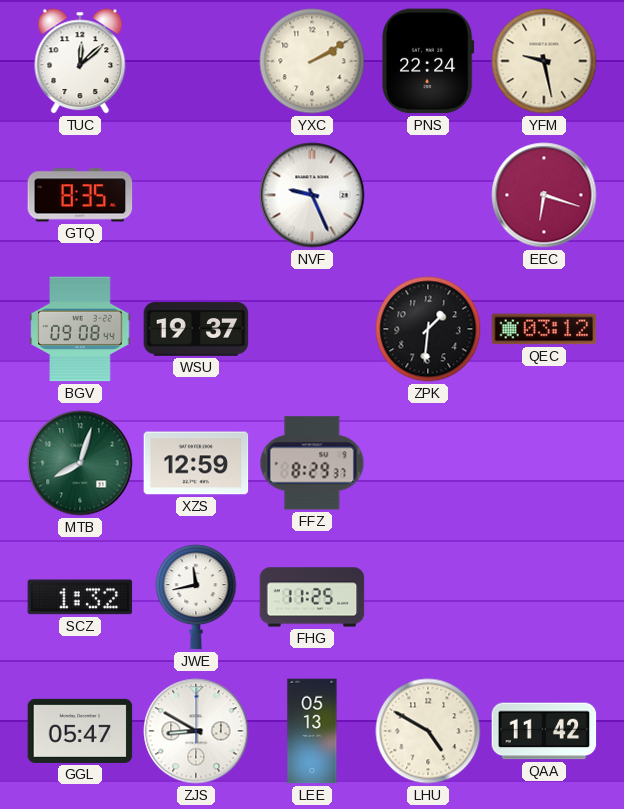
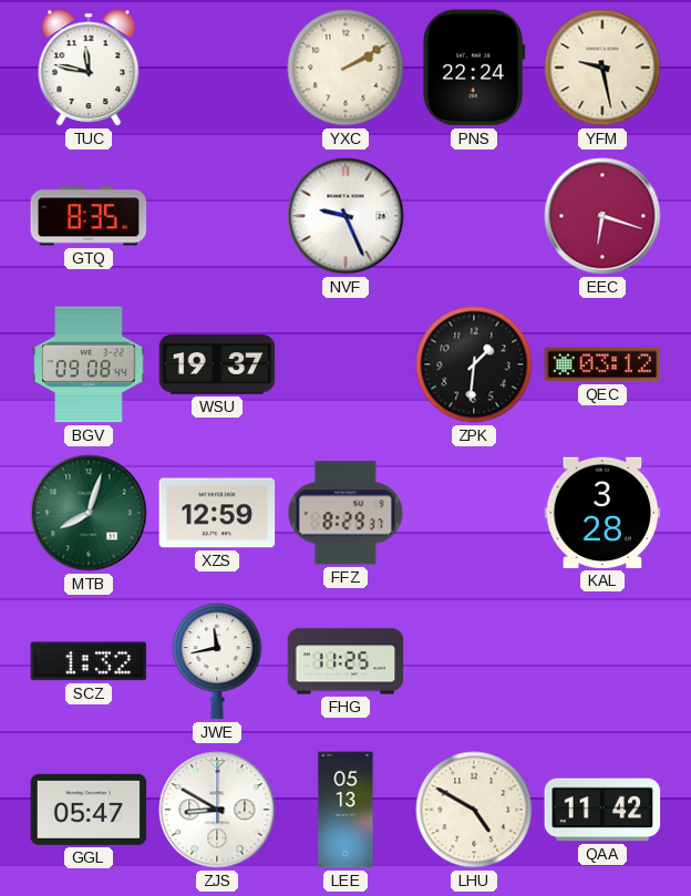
TUC: 12:08 -> 11:47 (89, 68)
KAL: none -> 3:28 (602, 513)
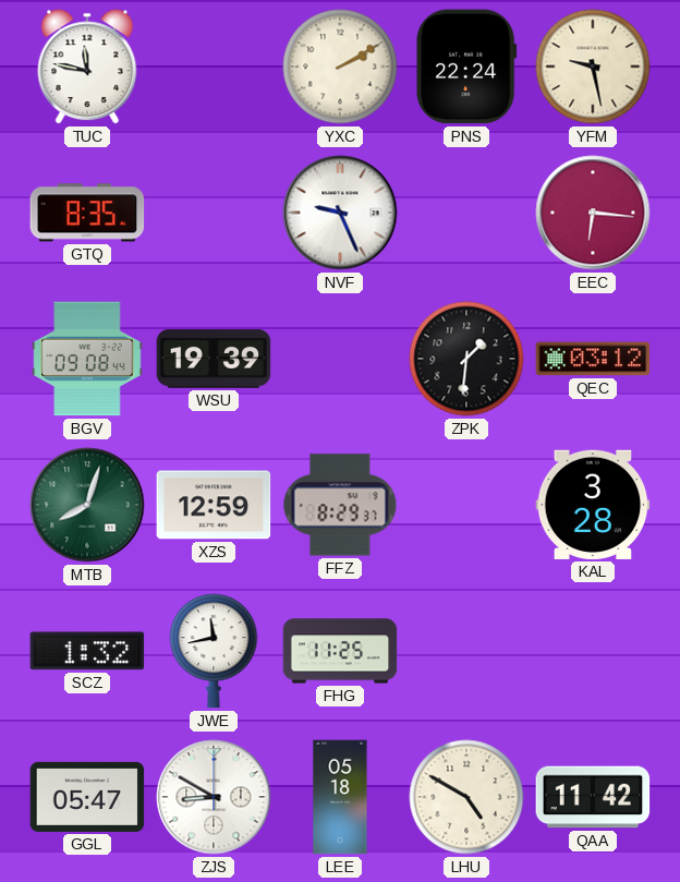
EEC: 6:18 -> 6:16 (593, 213)
WSU: 19:37 -> 19:39 (214, 359)
LEE: 05:13 -> 05:18 (340, 797)
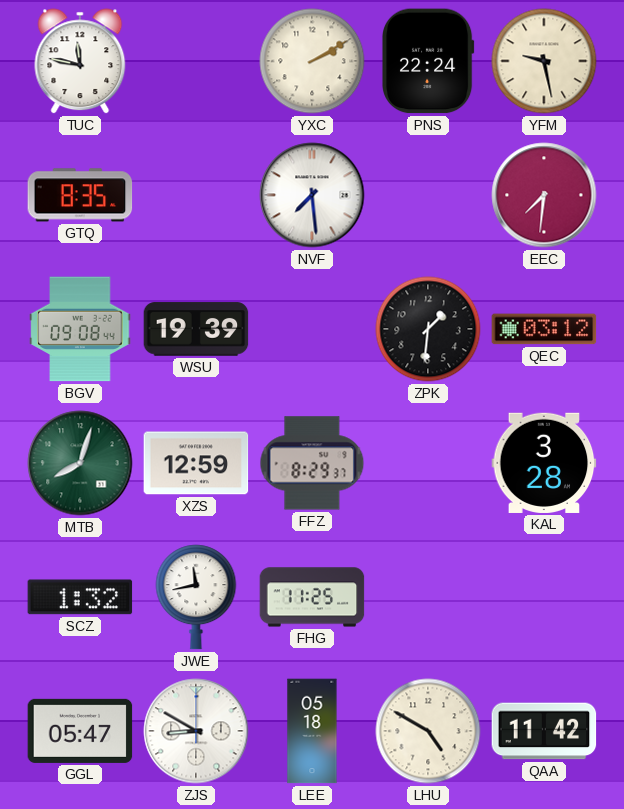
NVF: 9:26 -> 7:29 (312, 195)
EEC: 6:16 -> 7:31 (544, 195)
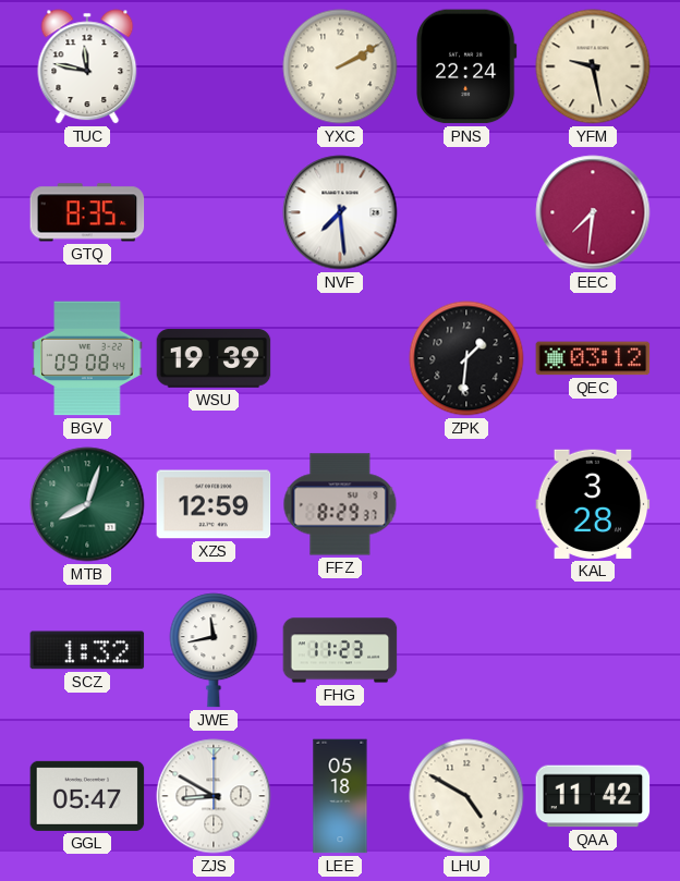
FHG: 11:25 -> 11:23 (340, 650)
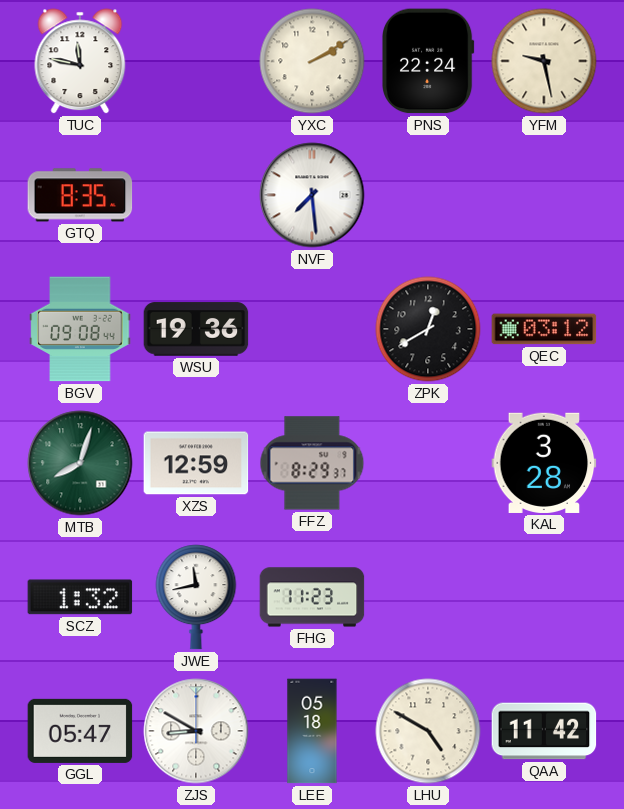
EEC: 7:31 -> none (593, 212)
WSU: 19:39 -> 19:36 (196, 329)
ZPK: 1:31 -> 12:40 (428, 329)
